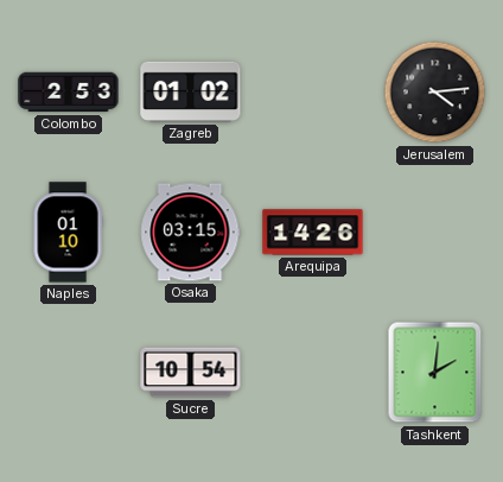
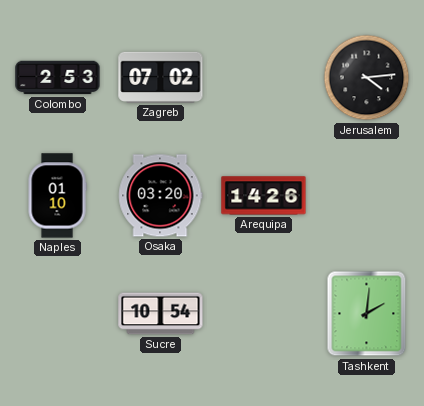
Zagreb: 01:02 -> 07:02 (161, 77)
Osaka: 03:15 -> 03:20 (161, 196)
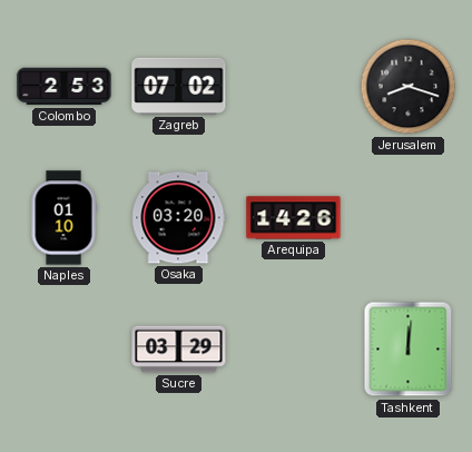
Jerusalem: 4:14 -> 8:18 (409, 87)
Sucre: 10:54 -> 03:29 (179, 350)
Tashkent: 2:01 -> 12:01 (409, 350)
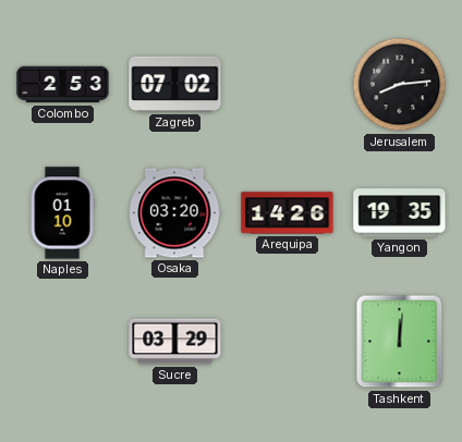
Jerusalem: 8:18 -> 8:14 (400, 85)
Yangon: none -> 19:35 (400, 213)
